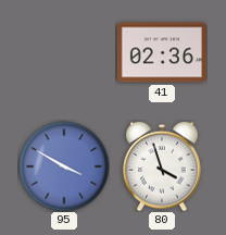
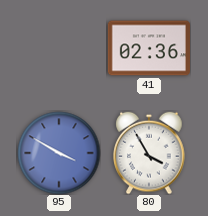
80: 3:57 -> 3:55 (149, 153)
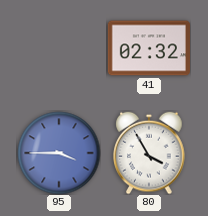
41: 02:36 -> 02:32 (149, 48)
95: 3:50 -> 3:45 (59, 153)
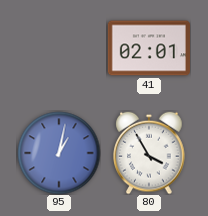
41: 02:32 -> 02:01 (149, 48)
95: 3:45 -> 1:02 (59, 153)
